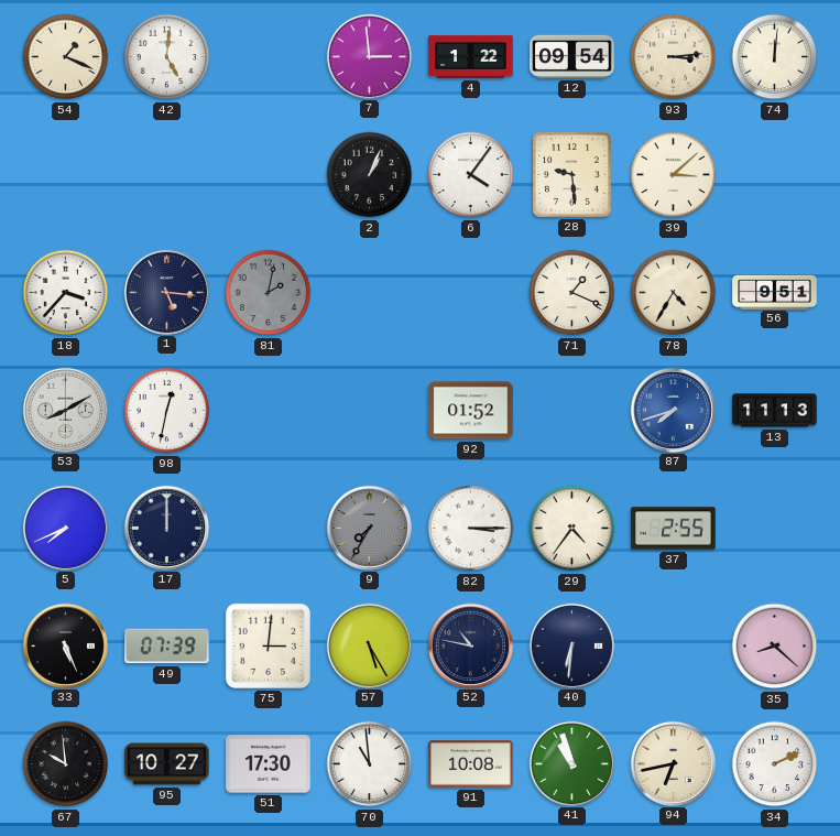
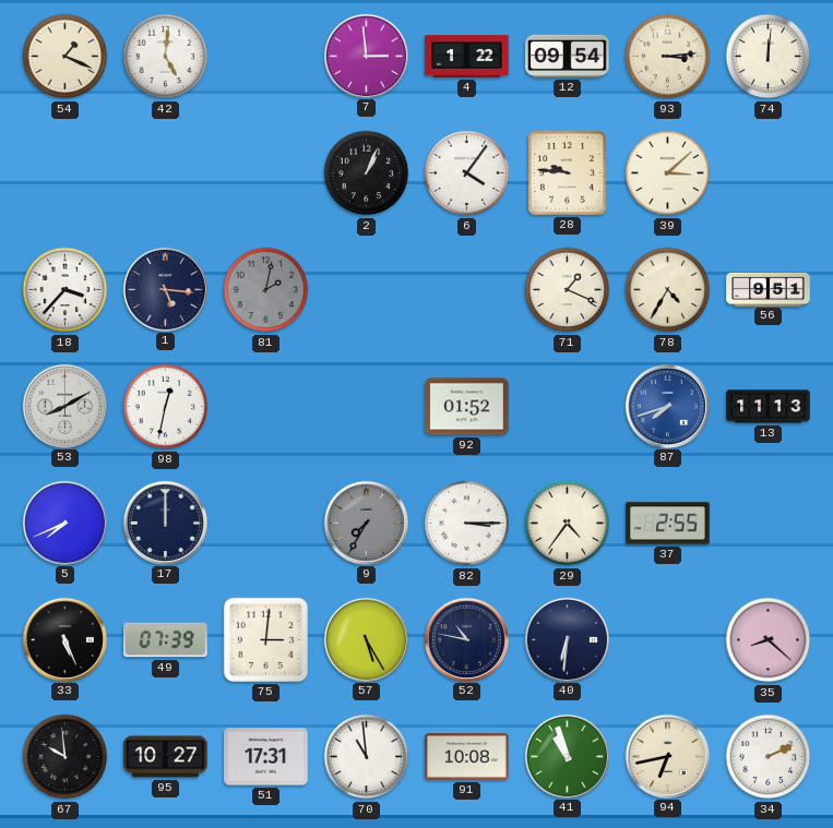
28: 9:29 -> 9:46 (567, 172)
51: 17:30 -> 17:31 (266, 757)
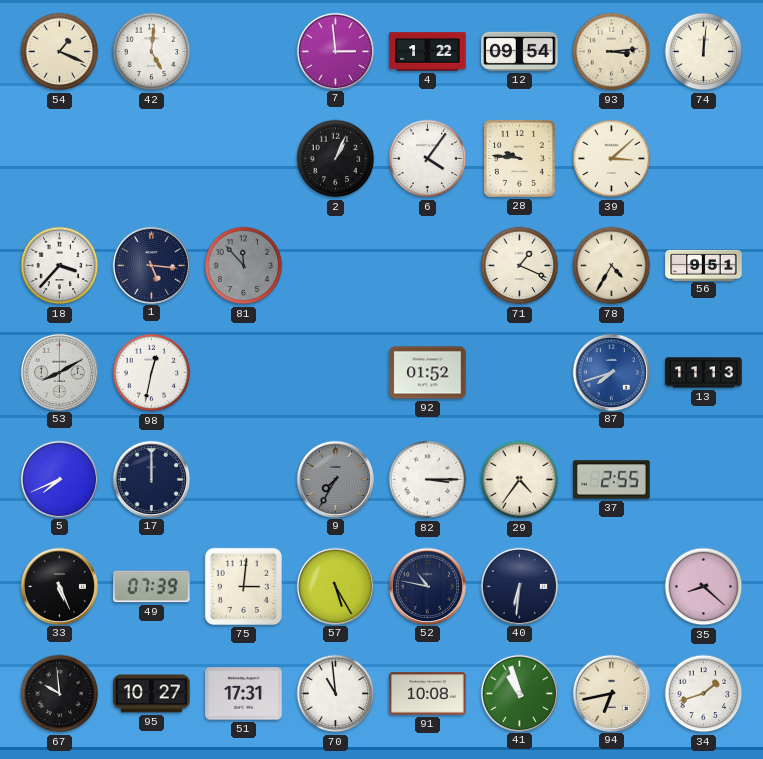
81: 2:02 -> 11:53 (244, 266)
34: 2:11 -> 1:42 (704, 694)
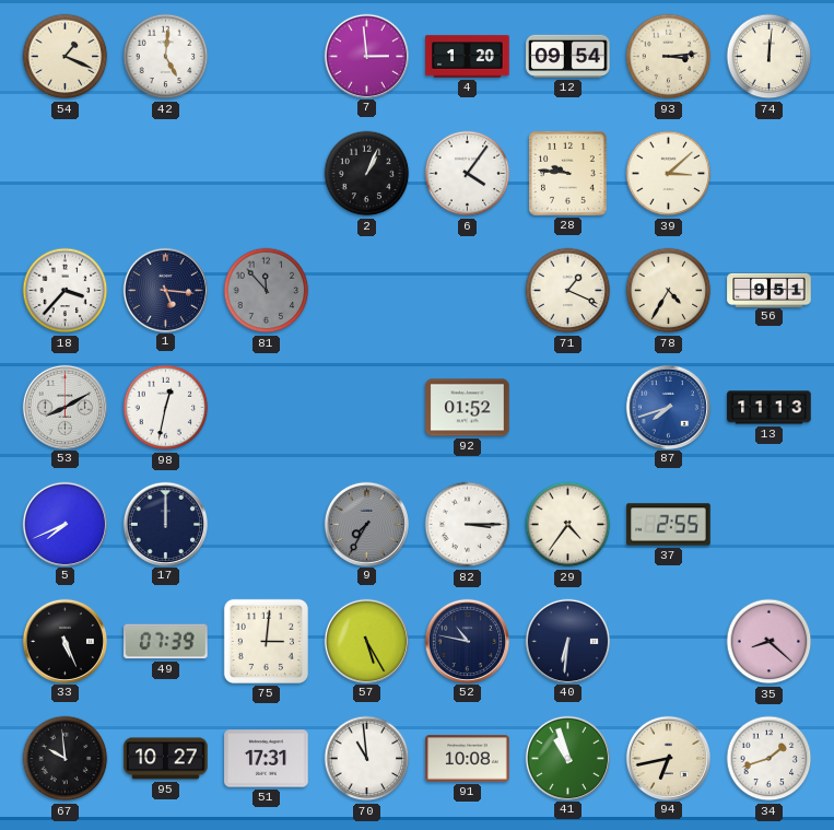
4: 1:22 -> 1:20 (468, 57)
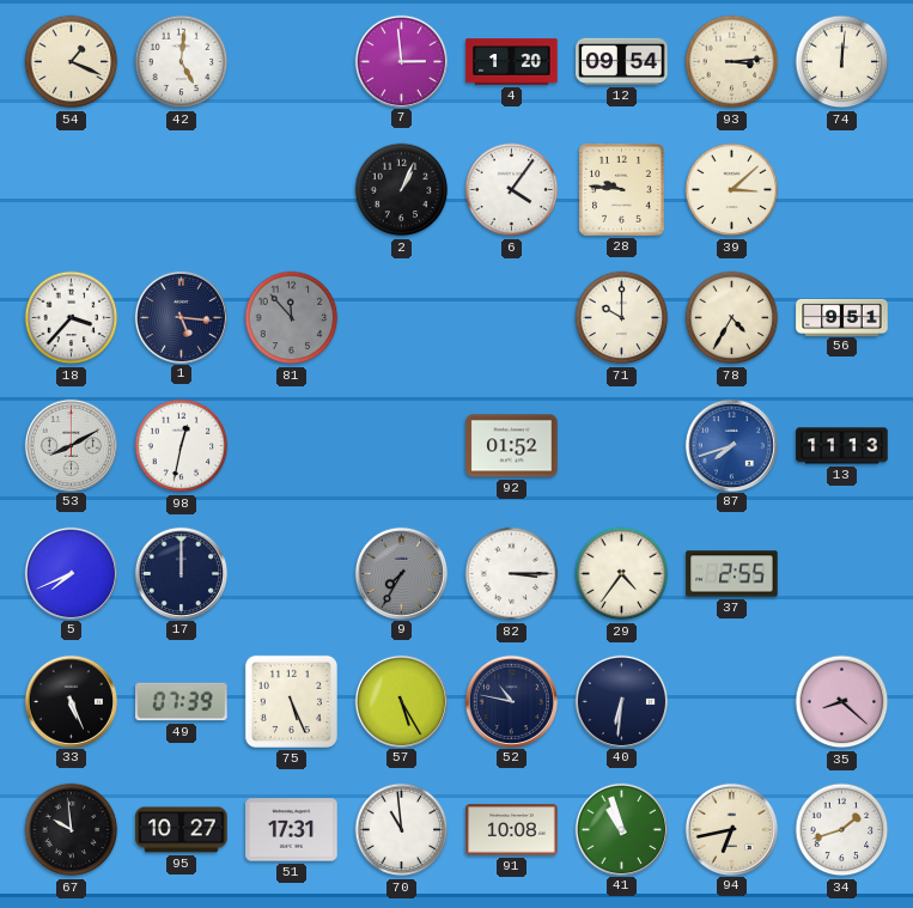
71: 1:19 -> 10:00 (622, 318)
75: 3:01 -> 5:26 (291, 701)
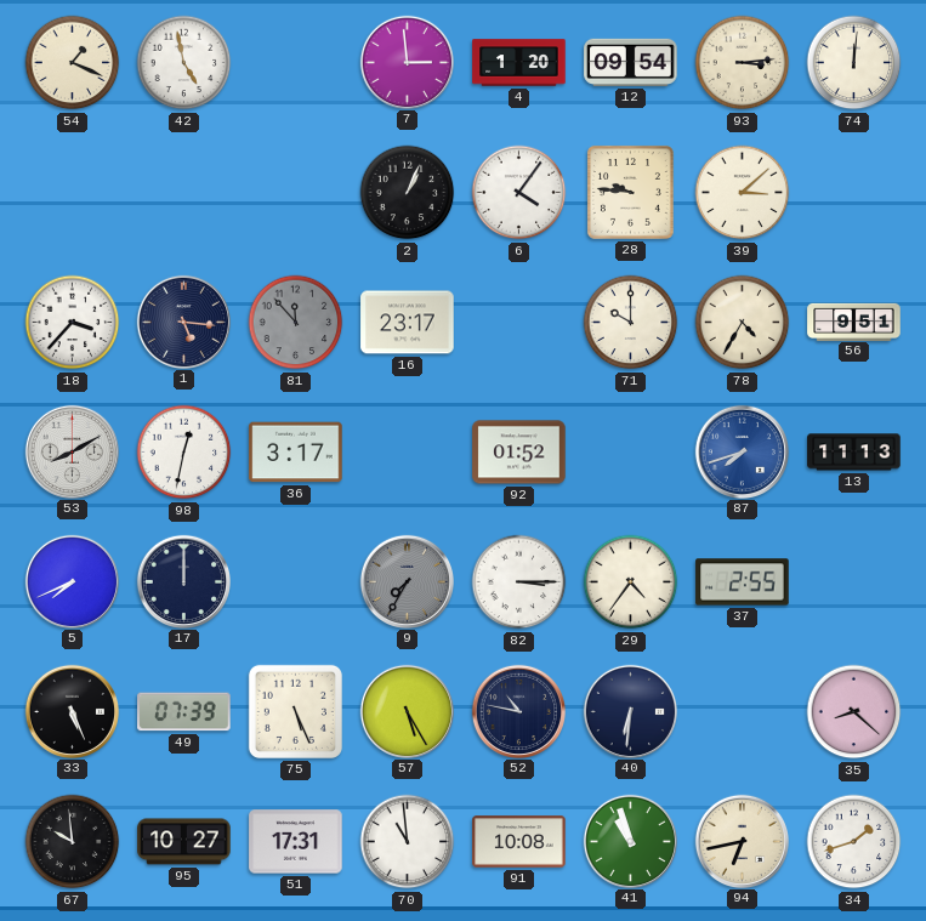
42: 5:01 -> 4:58 (184, 63)
16: none -> 23:17 (408, 323)
36: none -> 3:17 (296, 453)
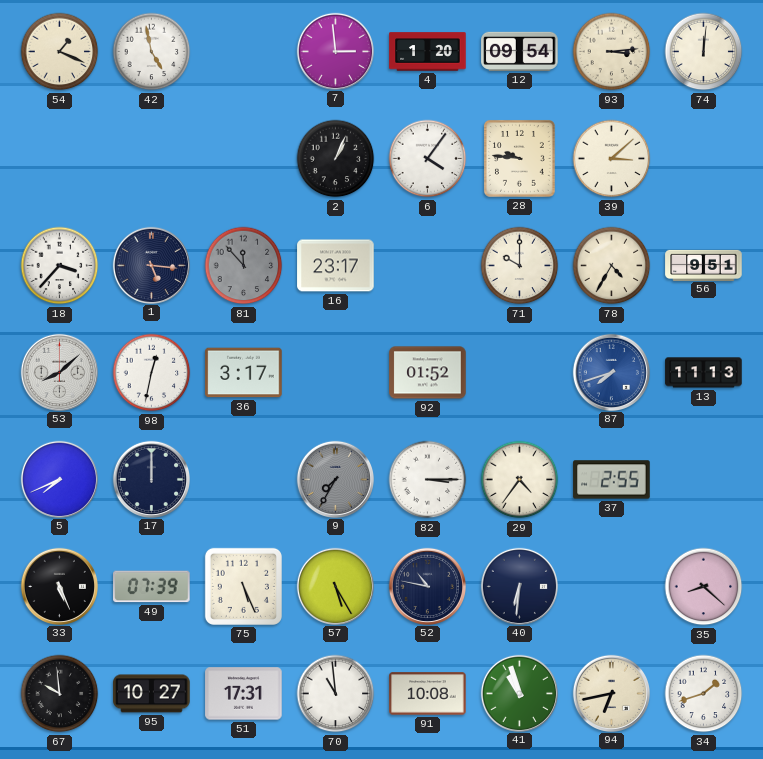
53: 8:10 -> 8:08 (59, 372)
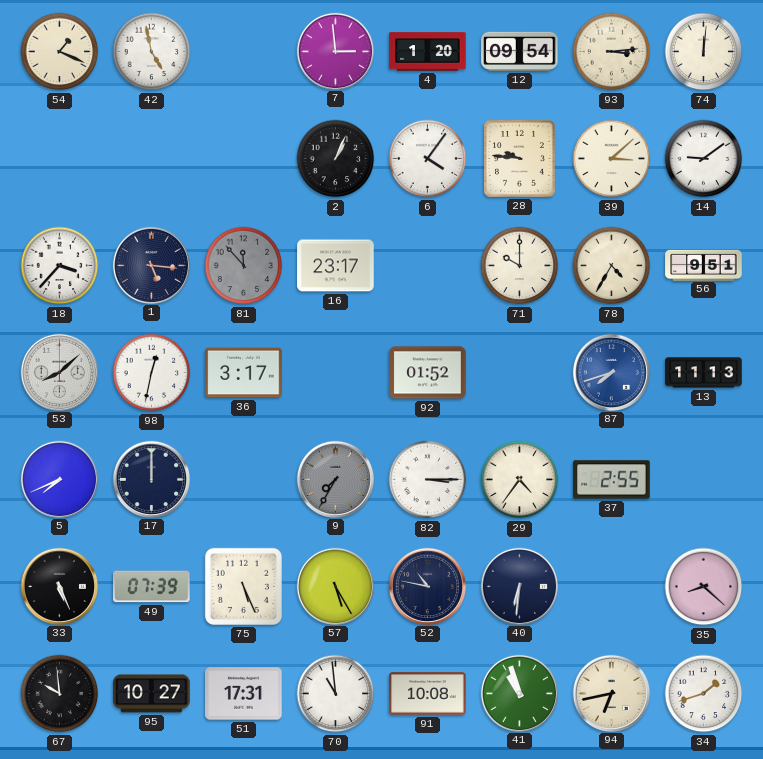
14: none -> 9:09 (704, 159)
